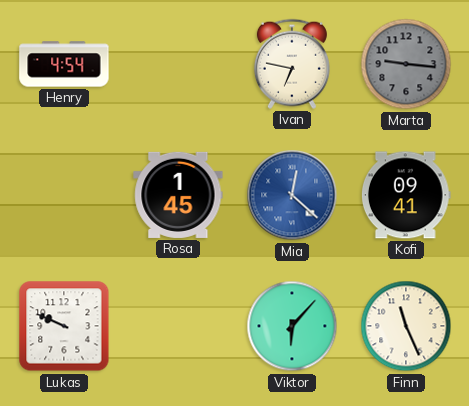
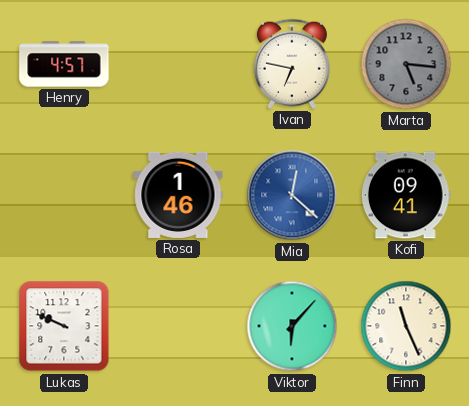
Henry: 4:54 -> 4:57 (64, 64)
Marta: 9:16 -> 5:16 (406, 64)
Rosa: 1:45 -> 1:46 (178, 195)
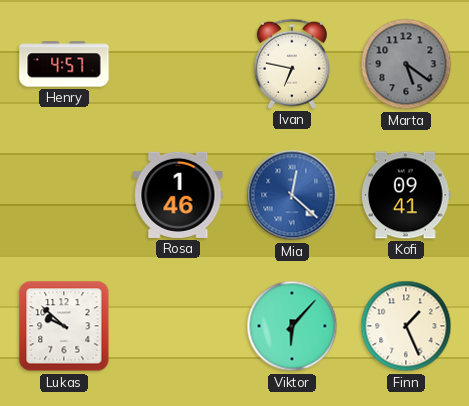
Marta: 5:16 -> 5:21 (406, 64)
Lukas: 9:49 -> 9:52 (64, 326)
Finn: 11:26 -> 1:26 (406, 326)
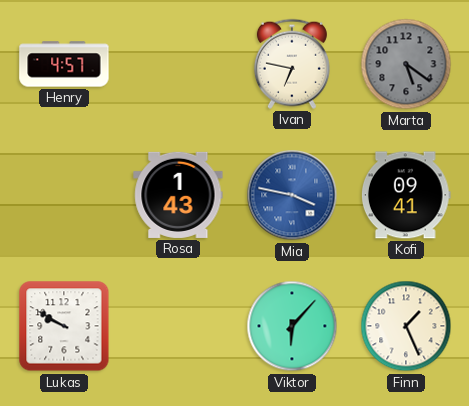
Rosa: 1:46 -> 1:43 (178, 195)
Mia: 12:22 -> 3:47 (292, 195)
Lukas: 9:52 -> 9:50 (64, 326)
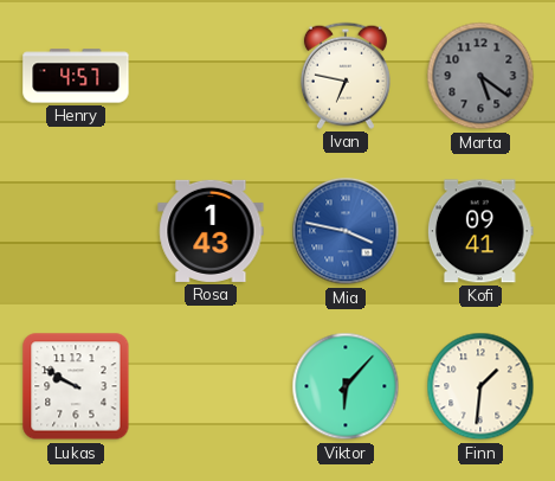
Finn: 1:26 -> 1:31 (480, 386)
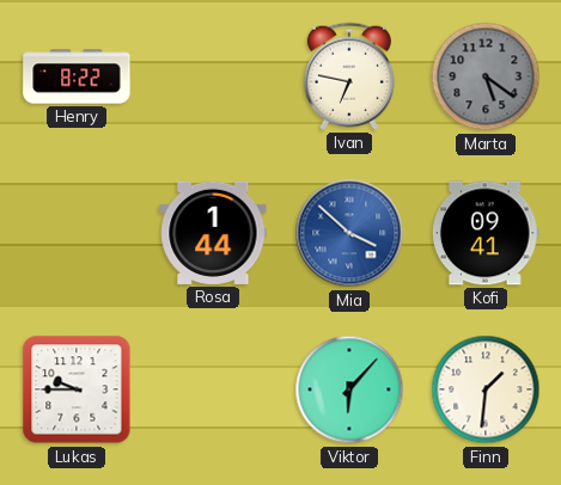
Henry: 4:57 -> 8:22 (77, 76)
Rosa: 1:43 -> 1:44 (213, 233)
Mia: 3:47 -> 3:52 (349, 233)
Lukas: 9:50 -> 9:45 (77, 389)
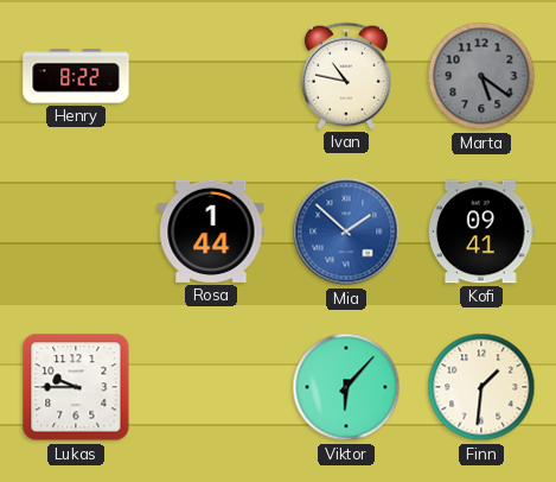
Ivan: 6:47 -> 10:47 (346, 76)
Mia: 3:52 -> 1:52 (346, 232)
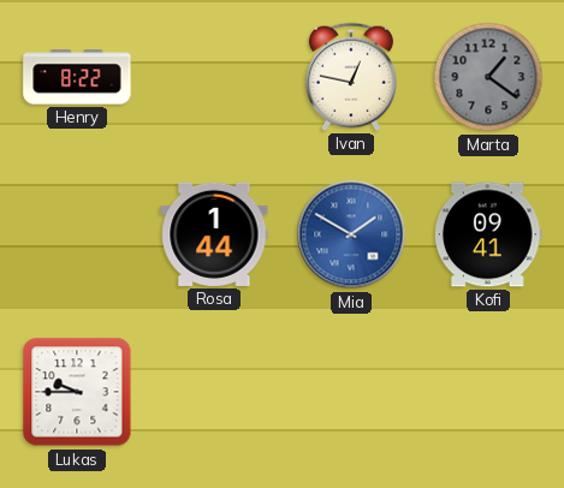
Ivan: 10:47 -> 12:47 (351, 77)
Marta: 5:21 -> 1:21 (488, 77)
Mia: 1:52 -> 1:50 (351, 234)
Viktor: 6:07 -> none (346, 387)
Finn: 1:31 -> none (481, 387)
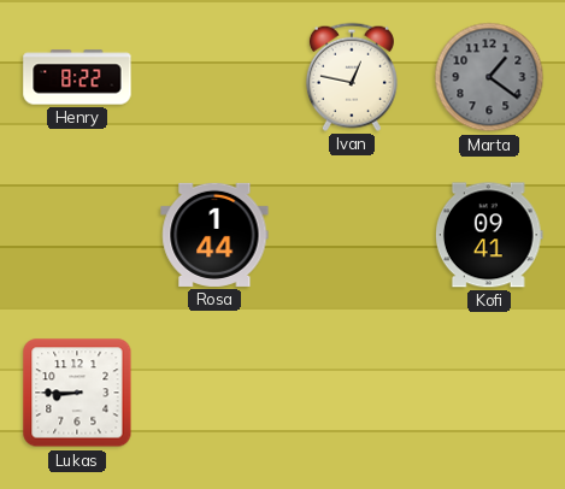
Mia: 1:50 -> none (351, 234)
Lukas: 9:45 -> 8:45 (77, 393)
